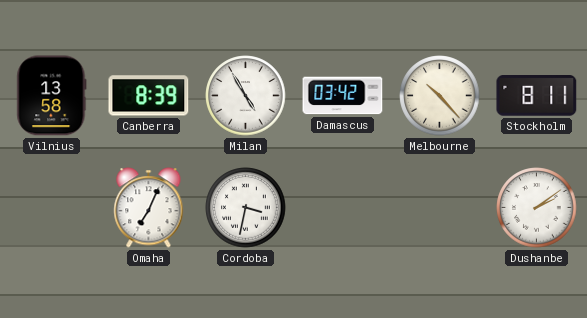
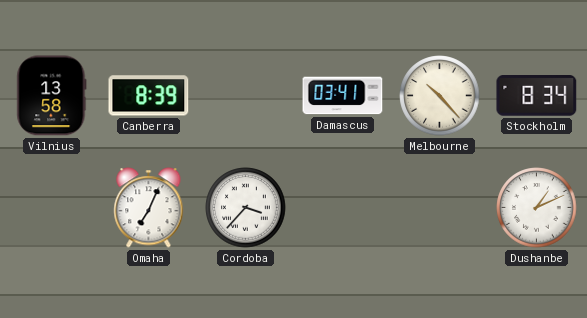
Milan: 4:55 -> none (246, 96)
Damascus: 03:42 -> 03:41 (343, 96)
Stockholm: 8:11 -> 8:34 (537, 96)
Cordoba: 3:32 -> 3:37 (246, 208)
Dushanbe: 2:09 -> 1:11 (537, 208)
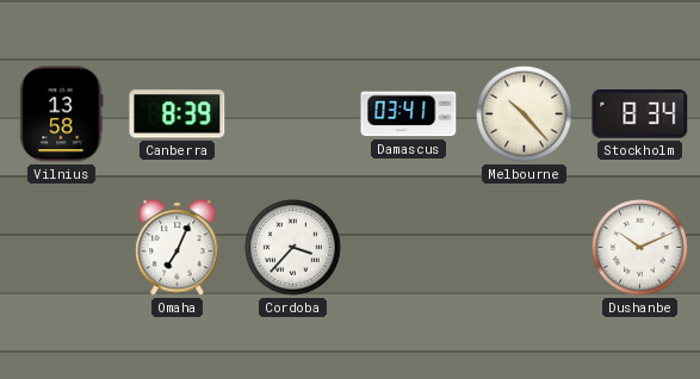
Dushanbe: 1:11 -> 10:11 (640, 248)
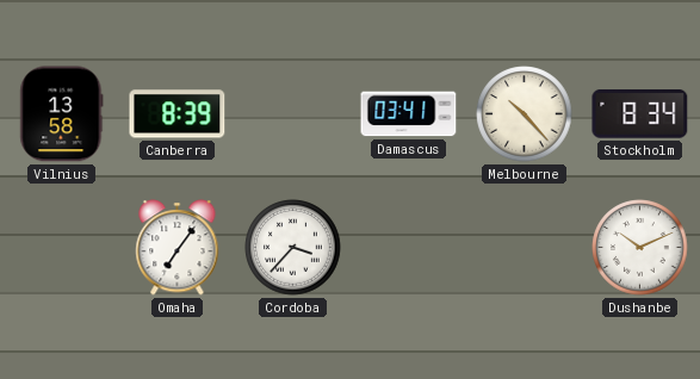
Omaha: 7:04 -> 7:06 (178, 248)
